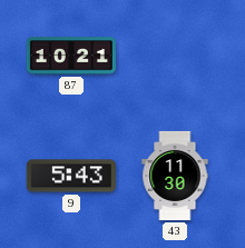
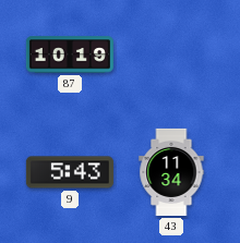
87: 10:21 -> 10:19 (70, 54)
43: 11:30 -> 11:34 (171, 172)
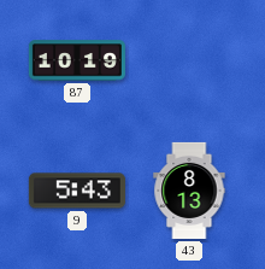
43: 11:34 -> 8:13 (189, 191)
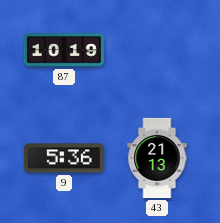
9: 5:43 -> 5:36 (64, 158)
43: 8:13 -> 21:13 (157, 158)
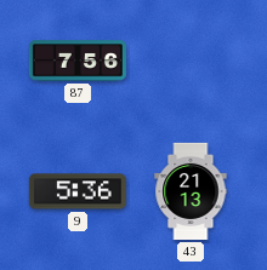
87: 10:19 -> 7:56 (78, 61)
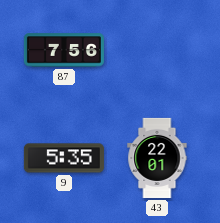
9: 5:36 -> 5:35 (64, 158)
43: 21:13 -> 22:01 (157, 158)
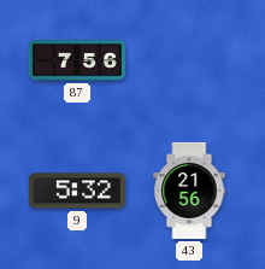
9: 5:35 -> 5:32 (77, 191)
43: 22:01 -> 21:56 (189, 191)
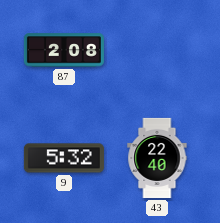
87: 7:56 -> 2:08 (64, 50)
43: 21:56 -> 22:40 (157, 158)
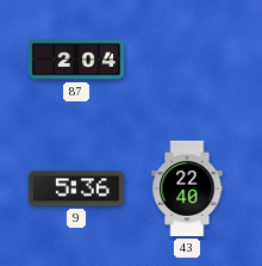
87: 2:08 -> 2:04 (76, 60)
9: 5:32 -> 5:36 (76, 188)
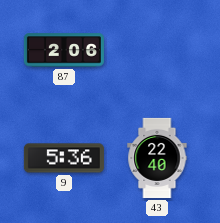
87: 2:04 -> 2:06 (64, 50)
